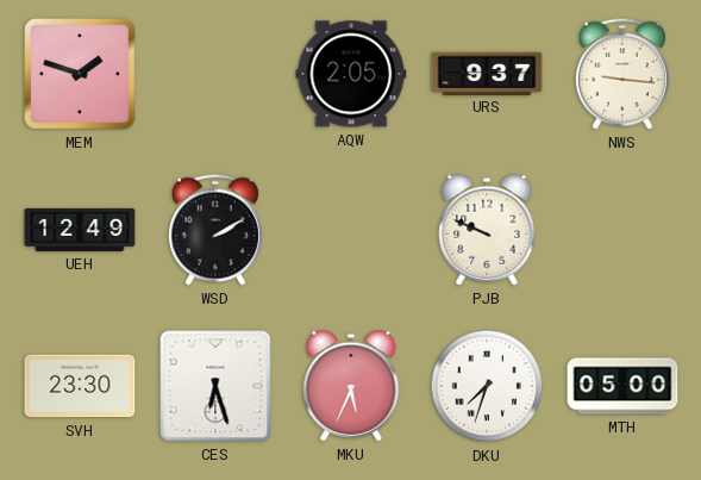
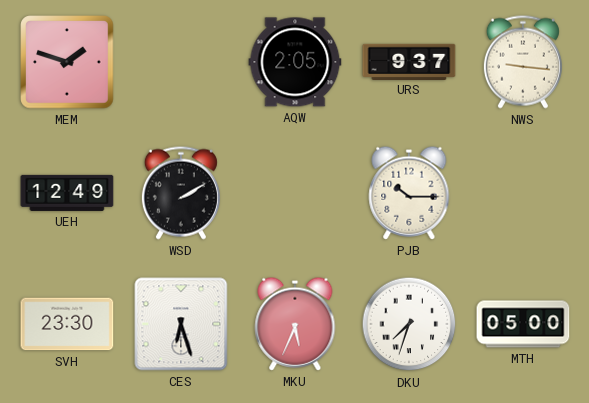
PJB: 9:49 -> 10:15 (409, 193)
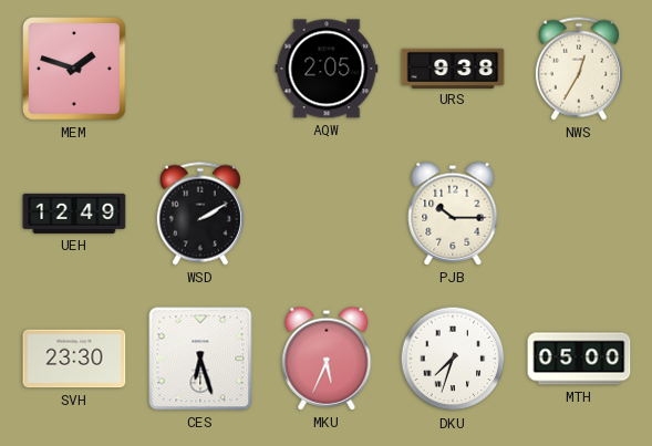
URS: 9:37 -> 9:38 (453, 68)
NWS: 9:16 -> 12:35 (579, 69)
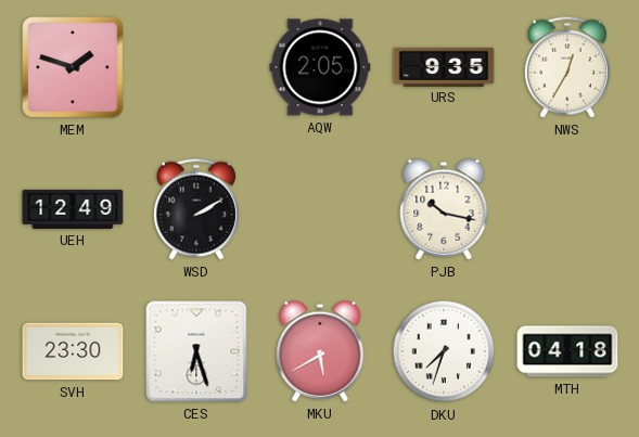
URS: 9:38 -> 9:35 (444, 66)
PJB: 10:15 -> 10:17 (444, 209)
MKU: 5:34 -> 5:40 (320, 351)
MTH: 05:00 -> 04:18 (567, 351)
